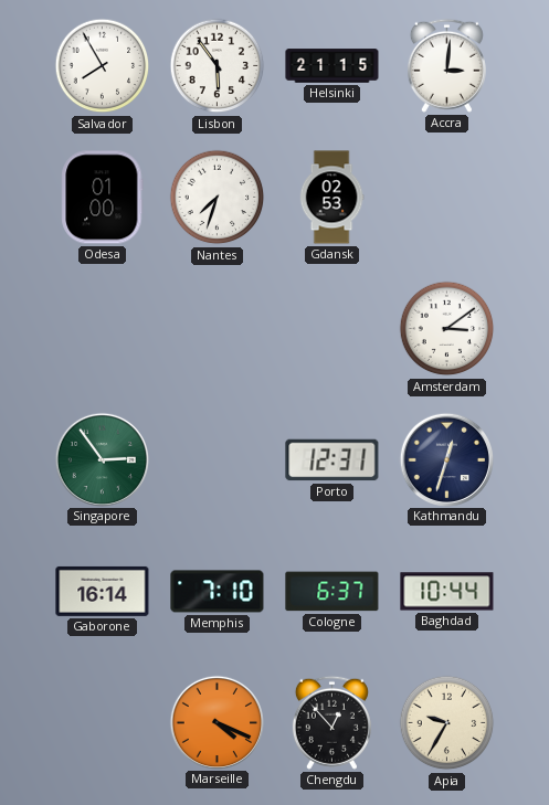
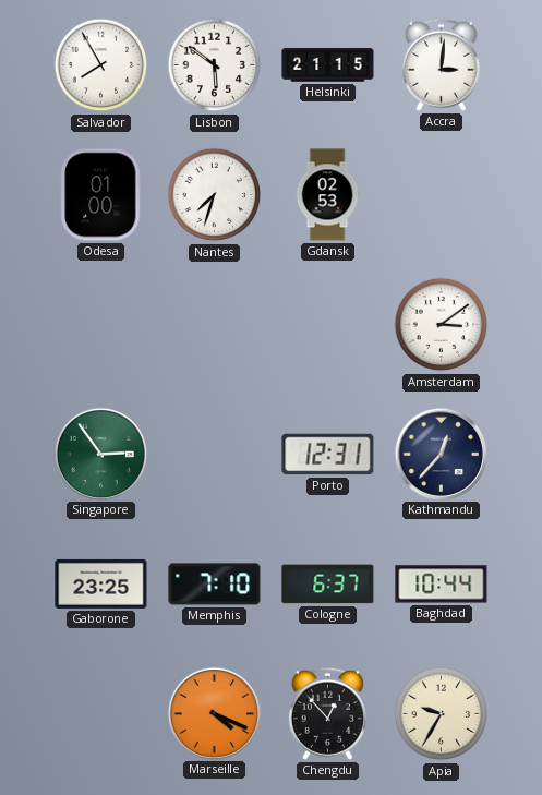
Lisbon: 5:54 -> 5:51 (215, 65)
Kathmandu: 12:33 -> 12:37 (441, 454)
Gaborone: 16:14 -> 23:25 (101, 583)
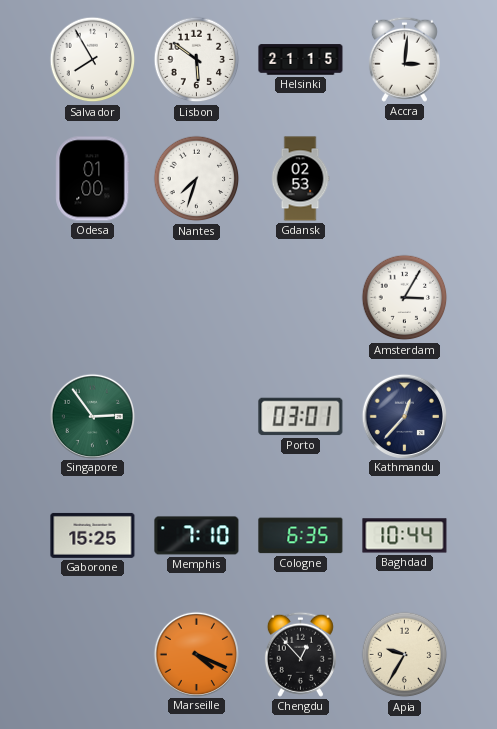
Amsterdam: 3:09 -> 3:05 (405, 298)
Porto: 12:31 -> 03:01 (301, 417)
Gaborone: 23:25 -> 15:25 (93, 535)
Cologne: 6:37 -> 6:35 (301, 536)
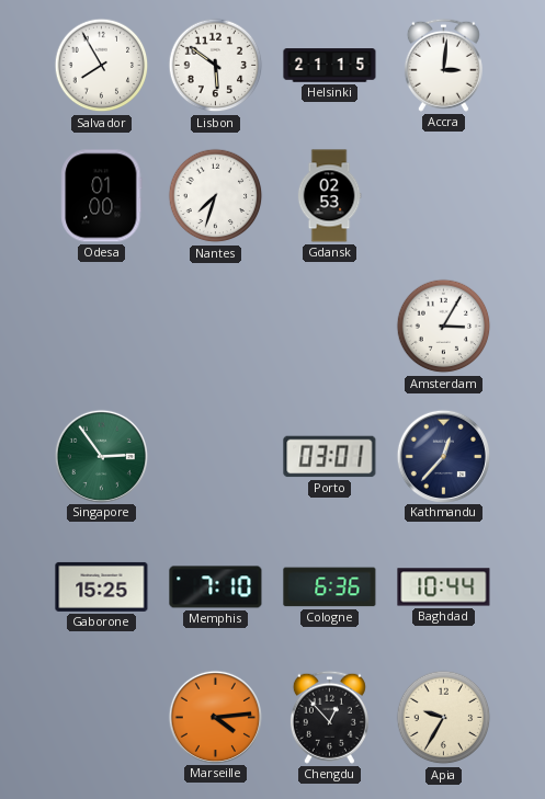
Cologne: 6:35 -> 6:36 (330, 587)
Marseille: 4:19 -> 4:14 (215, 717)
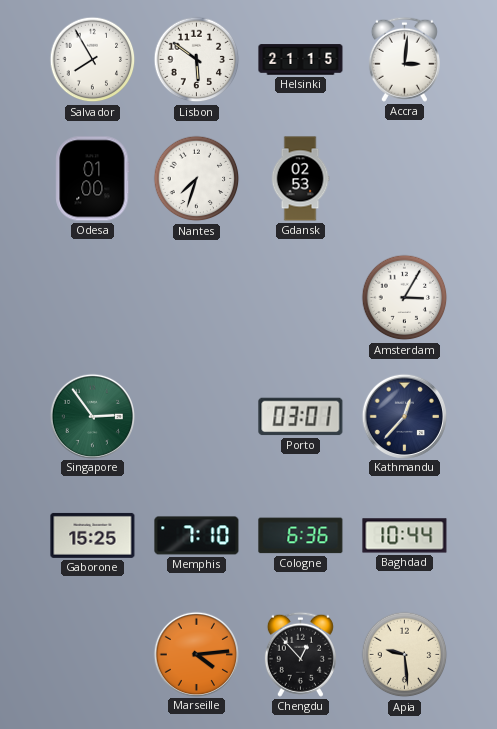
Apia: 9:35 -> 9:29 (405, 655)
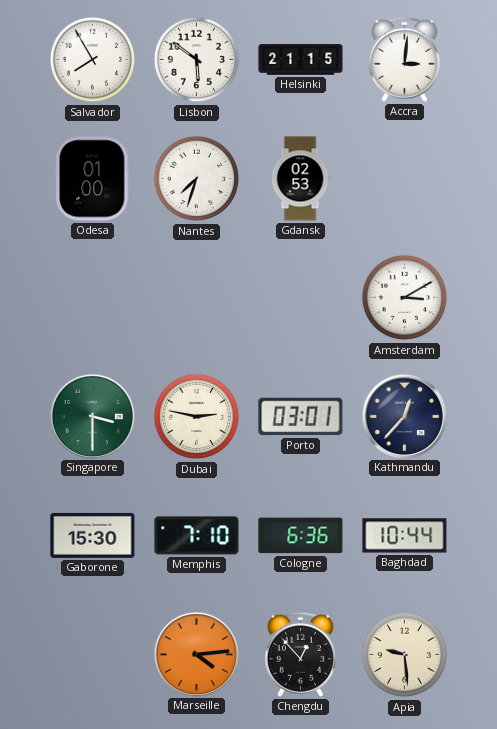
Amsterdam: 3:05 -> 3:10 (405, 298)
Singapore: 2:54 -> 3:30 (92, 416)
Dubai: none -> 2:47 (197, 417)
Gaborone: 15:25 -> 15:30 (93, 535)
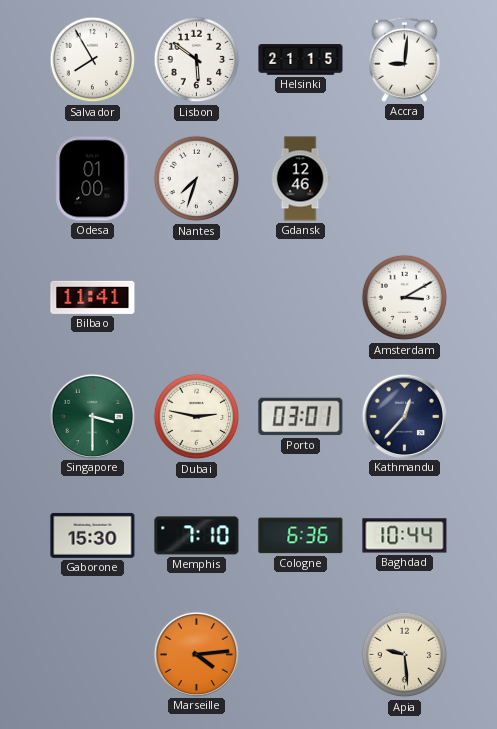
Accra: 3:01 -> 9:01 (404, 59)
Gdansk: 02:53 -> 12:46 (300, 179)
Bilbao: none -> 11:41 (93, 297)
Chengdu: 12:53 -> none (300, 654)
